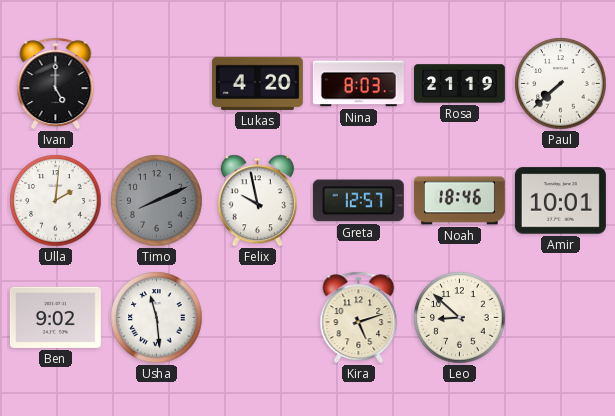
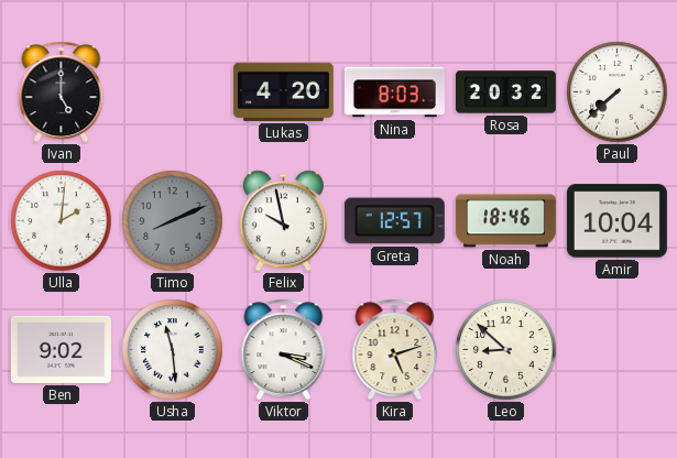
Rosa: 21:19 -> 20:32 (505, 92)
Amir: 10:01 -> 10:04 (616, 221)
Viktor: none -> 3:19 (284, 350)
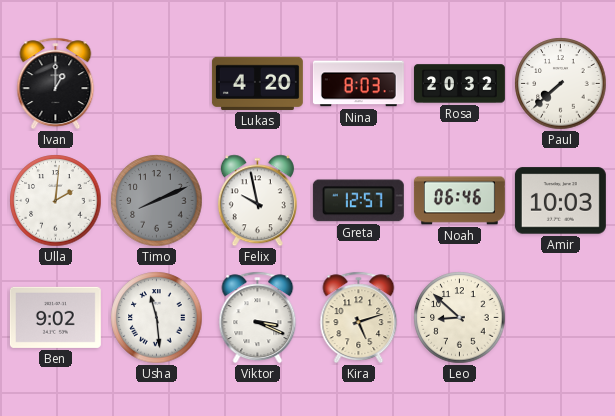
Ivan: 5:00 -> 1:00 (56, 84)
Noah: 18:46 -> 06:46 (459, 201)
Amir: 10:04 -> 10:03 (560, 201)
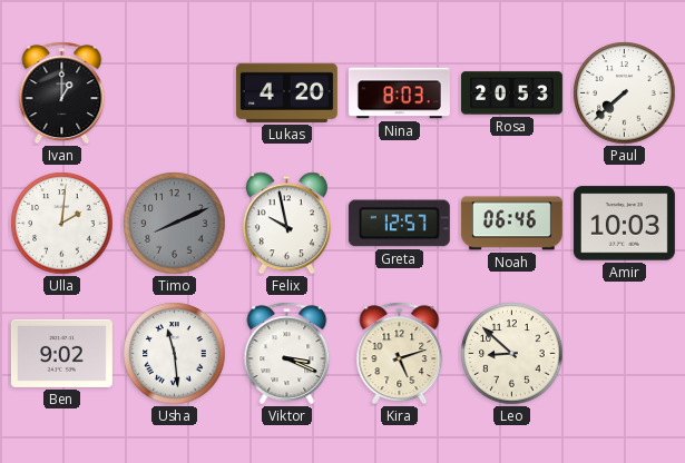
Rosa: 20:32 -> 20:53 (511, 93)
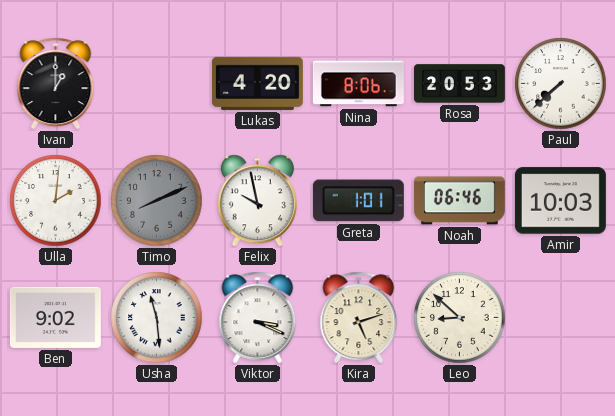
Nina: 8:03 -> 8:06 (358, 84)
Greta: 12:57 -> 1:01 (358, 201)
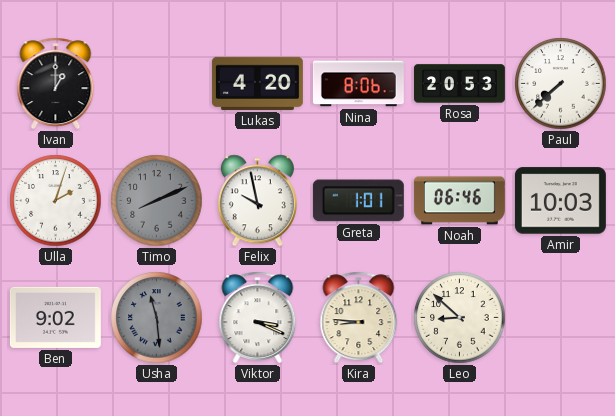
Ulla: 2:01 -> 2:03 (56, 201)
Usha dial: white -> grey (157, 318)
Kira: 5:12 -> 8:46 (359, 318)
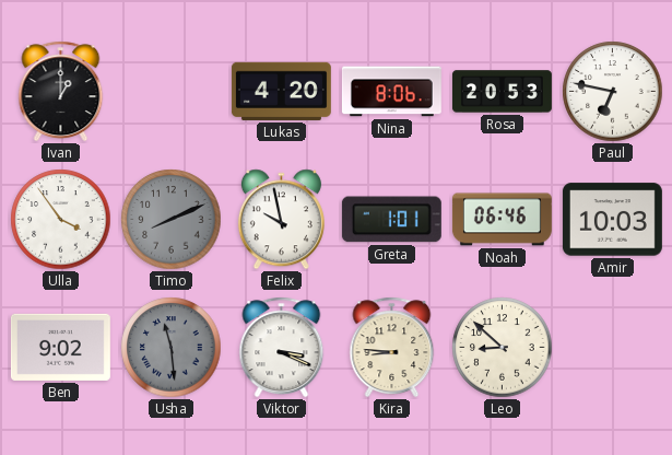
Paul: 7:38 -> 6:47 (613, 92)
Ulla: 2:03 -> 3:54 (61, 220)
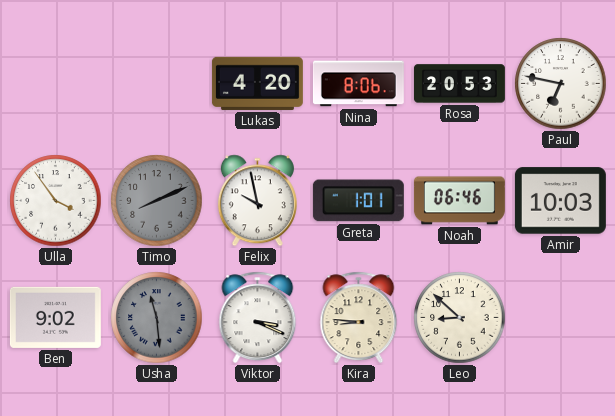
Ivan: 1:00 -> none (61, 92)
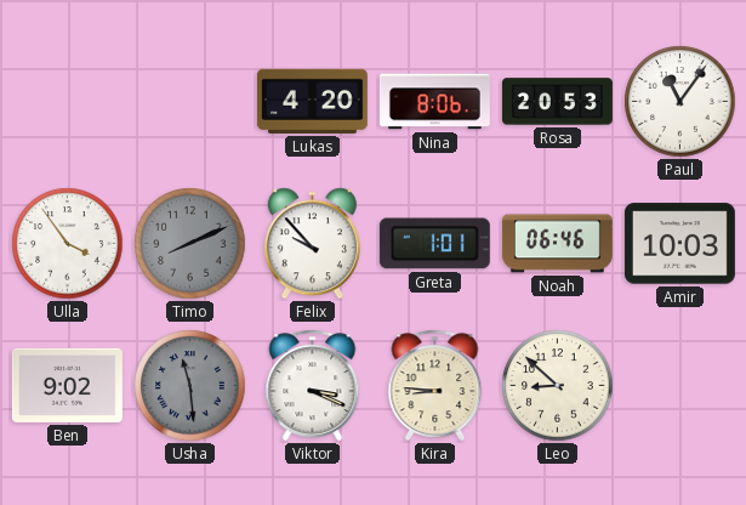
Paul: 6:47 -> 11:06 (680, 102)
Felix: 9:58 -> 9:53 (312, 244)
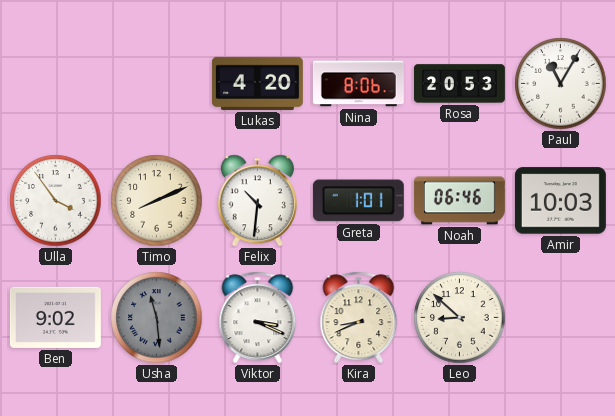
Paul: 11:06 -> 11:05 (561, 84)
Timo dial: grey -> cream (157, 201)
Felix: 9:53 -> 10:31 (257, 201)
Kira: 8:46 -> 8:41 (359, 318)
